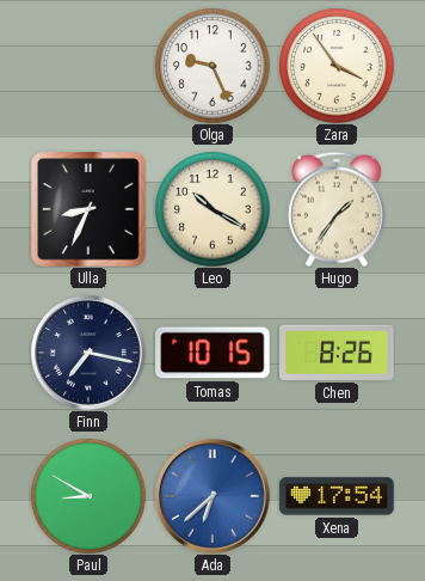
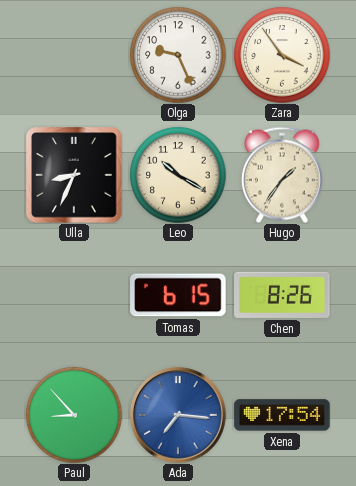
Finn: 7:17 -> none (88, 353)
Tomas: 10:15 -> 6:15 (178, 295)
Paul: 8:50 -> 8:53 (74, 415)
Ada: 6:38 -> 7:16 (178, 415)
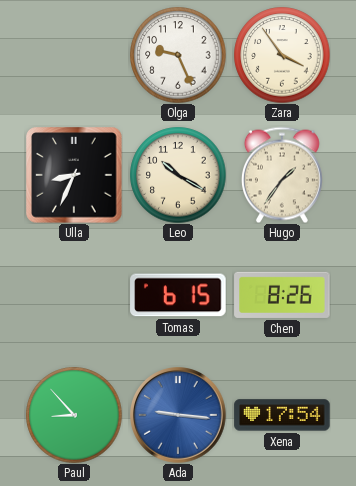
Ada: 7:16 -> 9:16 (178, 415)
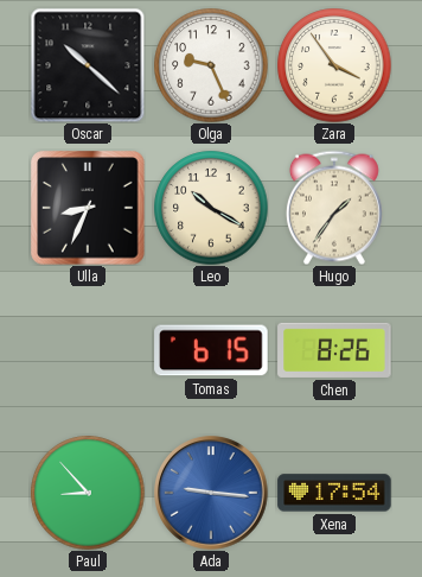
Oscar: none -> 10:22 (88, 65)
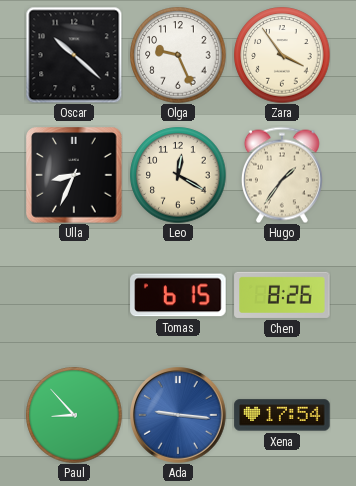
Leo: 10:20 -> 12:20 (178, 175)
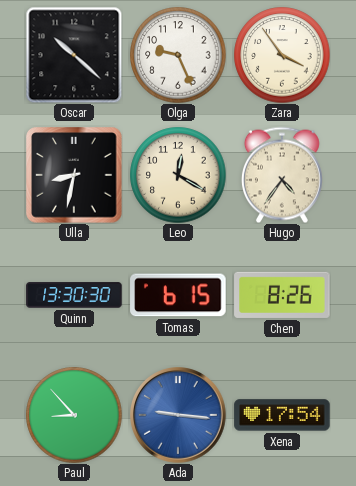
Ulla: 8:34 -> 8:32 (74, 175)
Hugo: 1:36 -> 4:36 (282, 175)
Quinn: none -> 13:30 (74, 295)
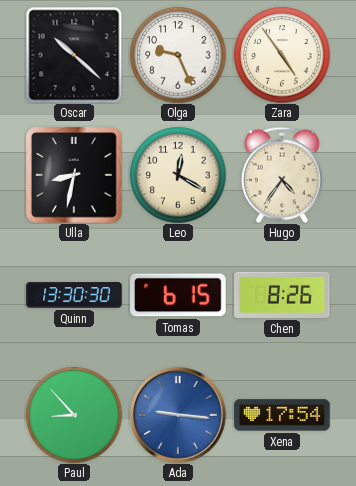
Zara: 3:54 -> 4:54 (282, 55)
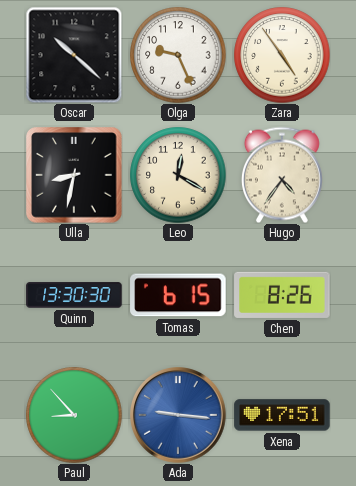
Xena: 17:54 -> 17:51 (282, 415)
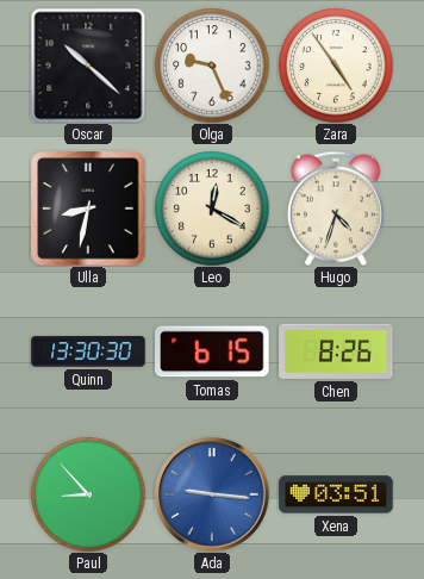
Hugo: 4:36 -> 4:33 (336, 208)
Xena: 17:51 -> 03:51 (336, 494)
